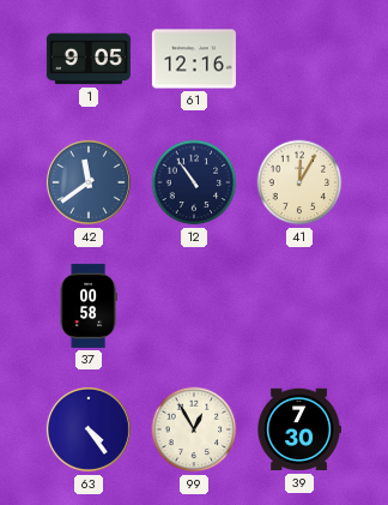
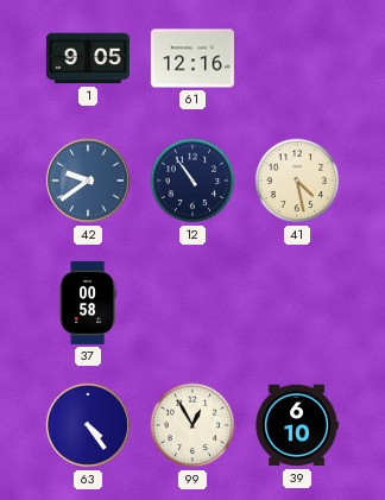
42: 11:39 -> 9:39 (88, 181)
41: 12:05 -> 4:28 (297, 181)
39: 7:30 -> 6:10 (297, 425)
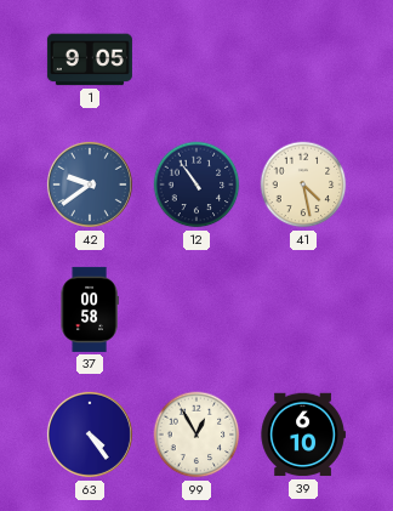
61: 12:16 -> none (192, 58)
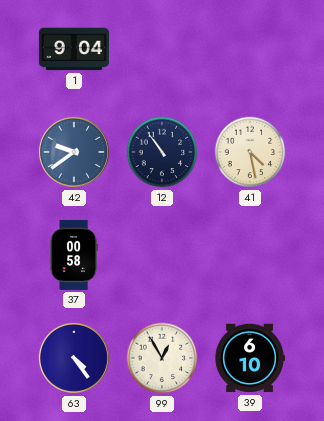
1: 9:05 -> 9:04 (74, 49)
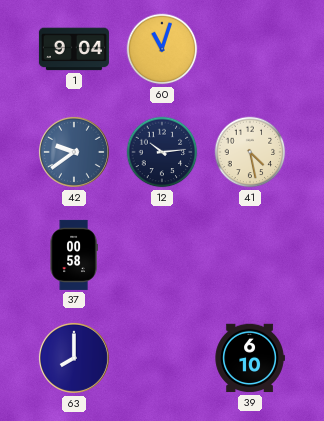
60: none -> 11:03 (162, 49)
12: 10:54 -> 10:14 (162, 152)
63: 4:24 -> 8:00 (74, 358)
99: 12:55 -> none (162, 358)
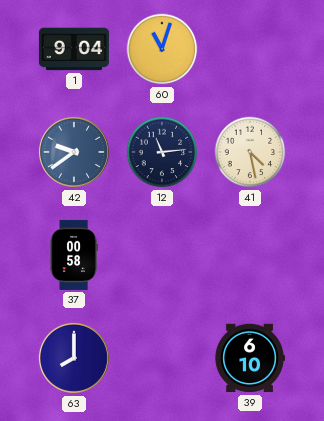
12: 10:14 -> 11:14 (162, 152)
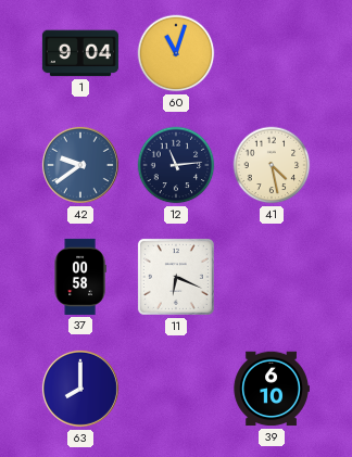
11: none -> 6:19 (176, 277)
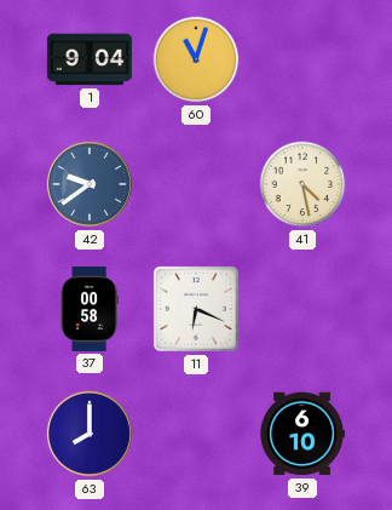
12: 11:14 -> none (176, 165)
